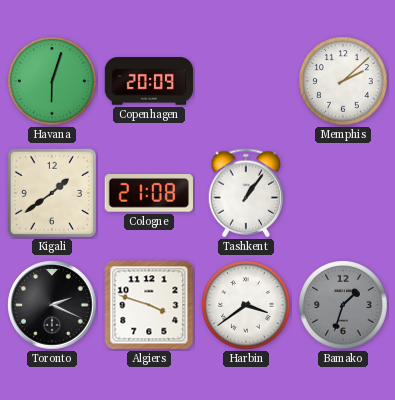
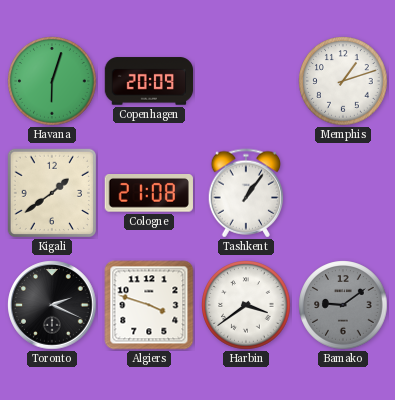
Memphis: 2:08 -> 1:12 (343, 81)
Bamako: 1:33 -> 9:09 (343, 305)
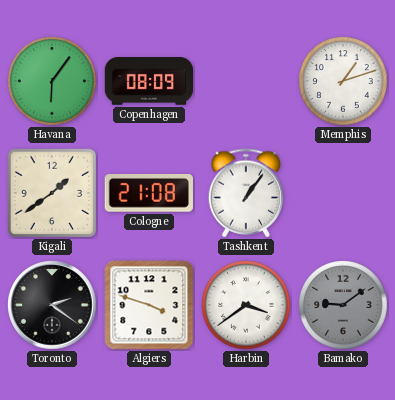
Havana: 6:03 -> 6:06 (52, 81)
Copenhagen: 20:09 -> 08:09 (149, 81)
Toronto: 2:19 -> 2:21 (52, 305)
